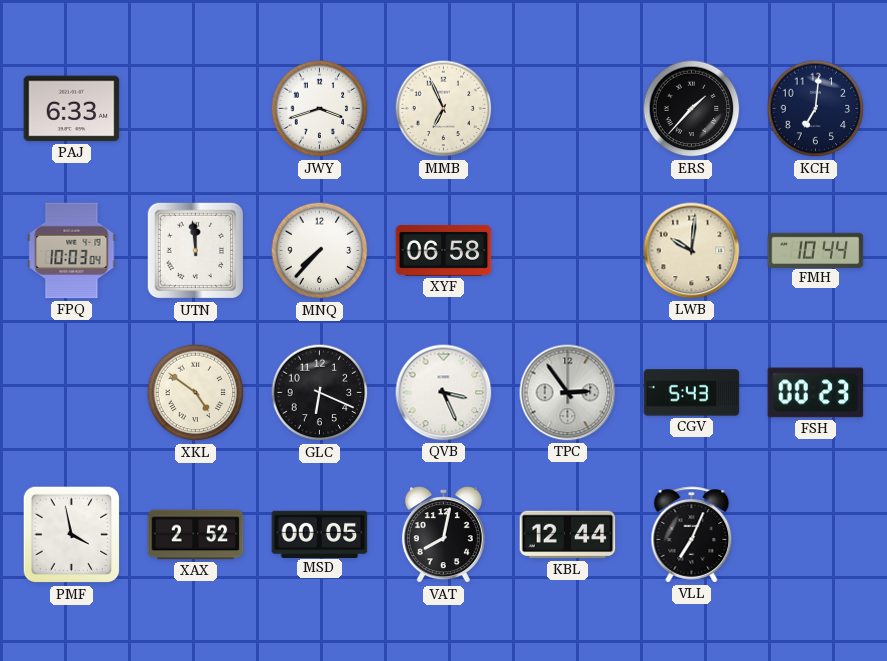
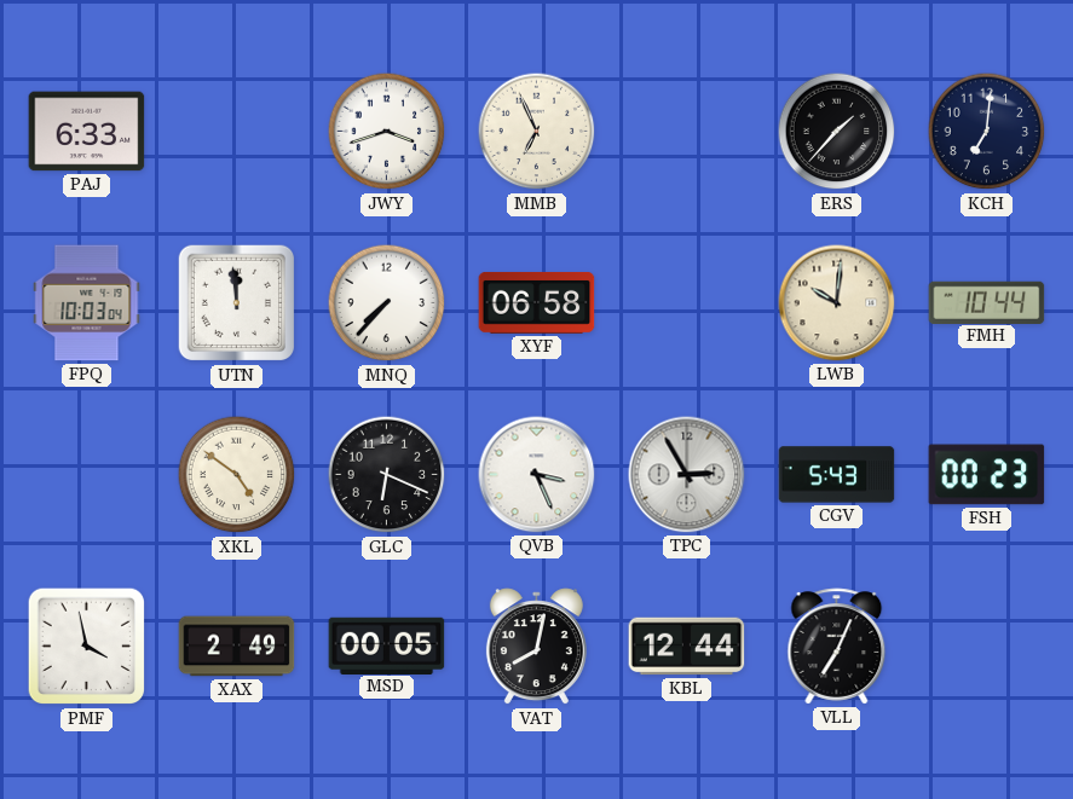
TPC: 2:54 -> 2:55 (687, 475)
XAX: 2:52 -> 2:49 (237, 647)
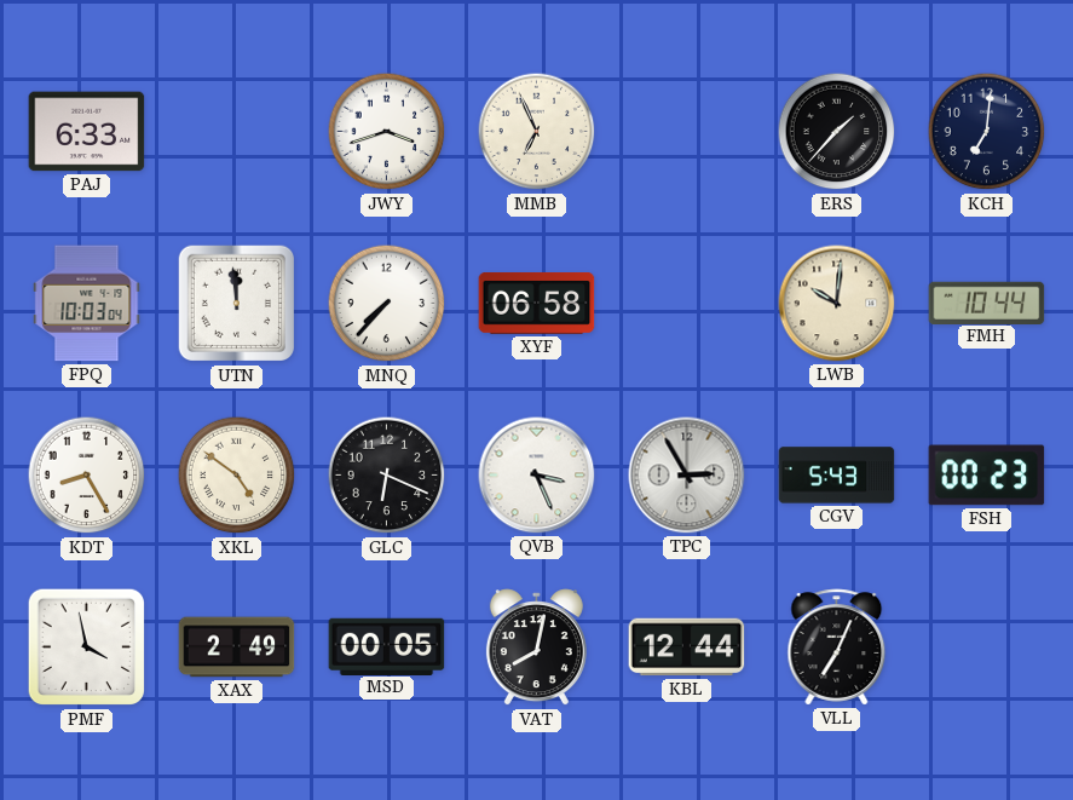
KDT: none -> 8:25 (87, 476)
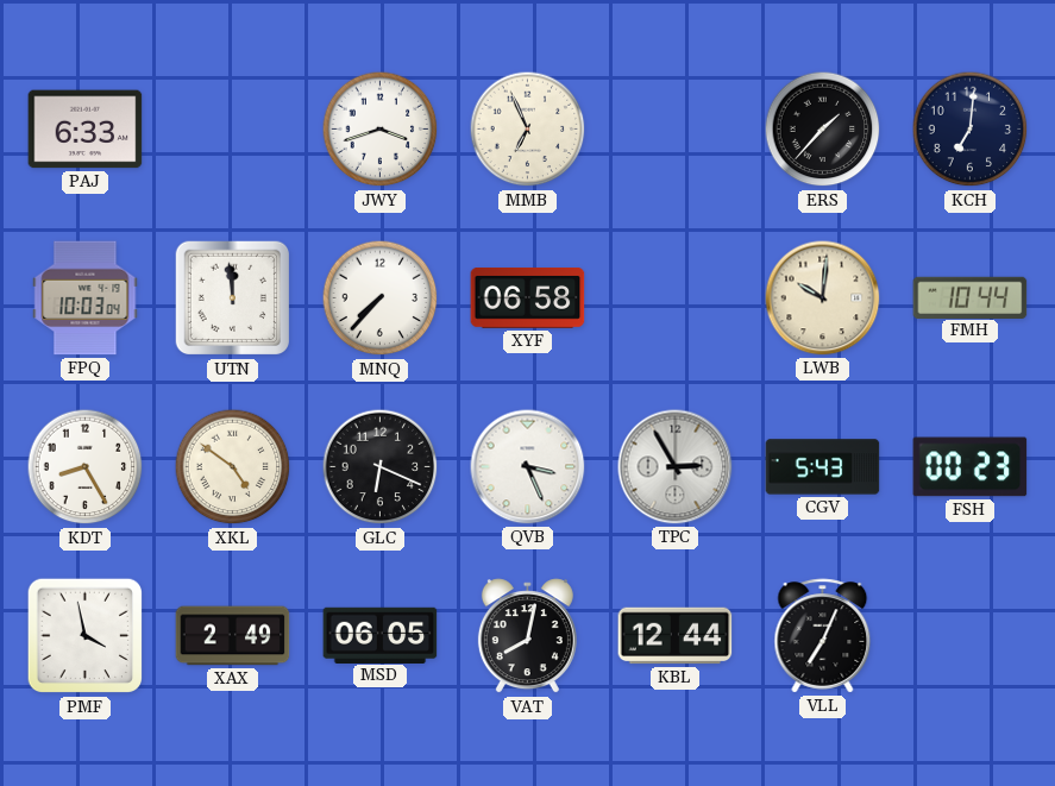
MSD: 00:05 -> 06:05 (381, 635)
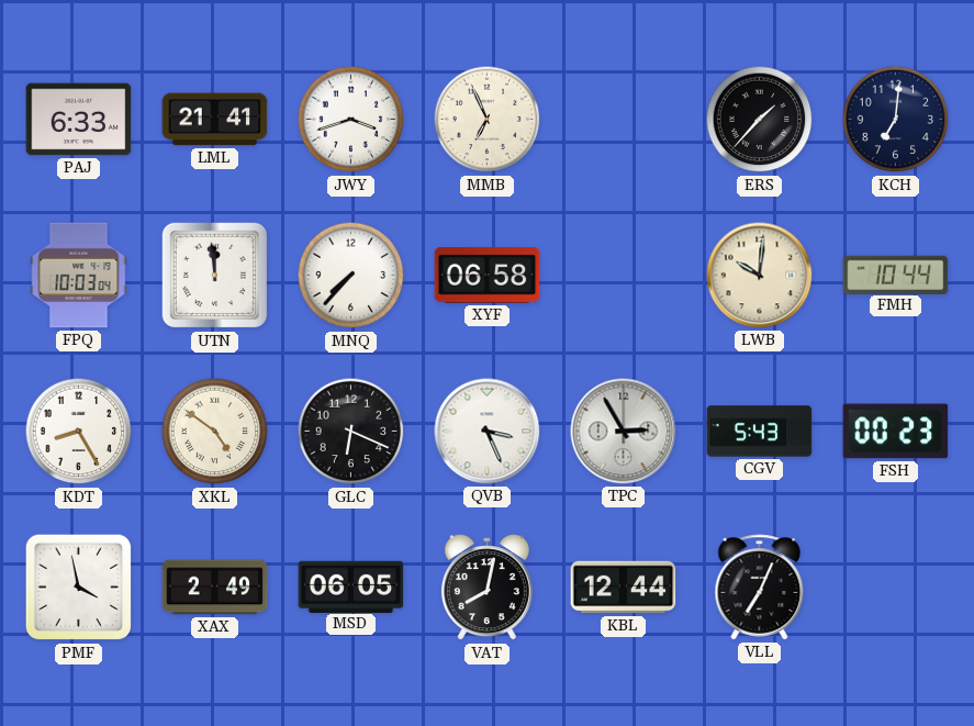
LML: none -> 21:41 (215, 120)
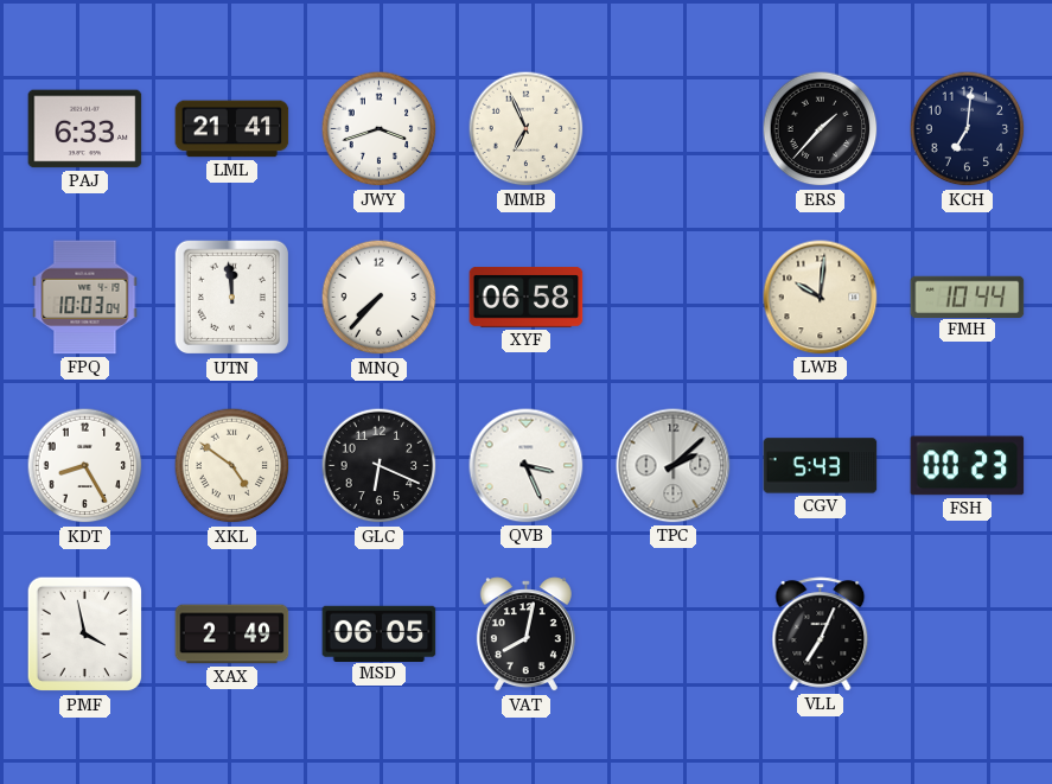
TPC: 2:55 -> 2:08 (674, 466)
KBL: 12:44 -> none (624, 588)
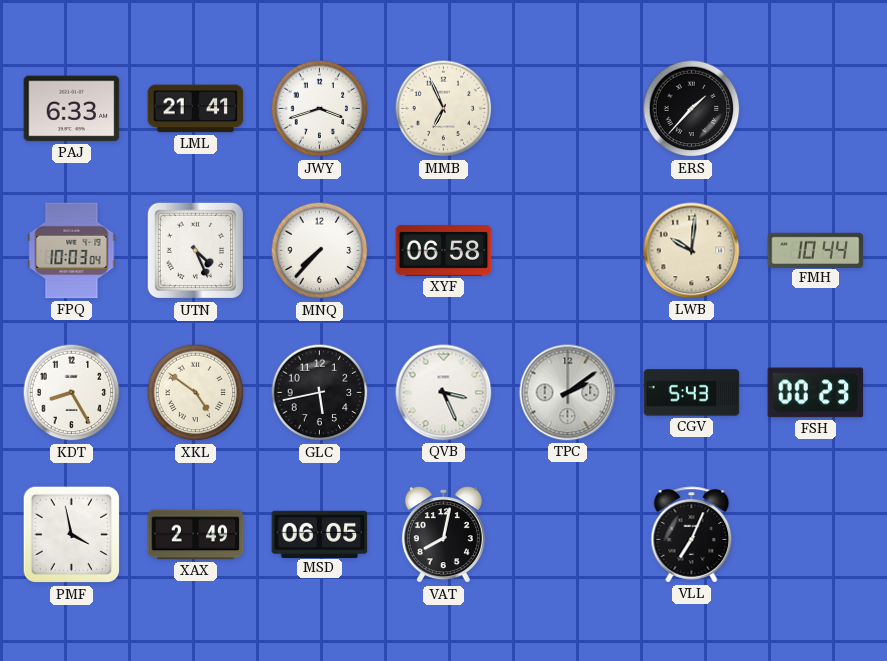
KCH: 7:01 -> none (968, 129)
UTN: 11:59 -> 4:26 (196, 251)
GLC: 6:19 -> 5:43 (320, 393)
TPC: 2:08 -> 2:09 (568, 393)
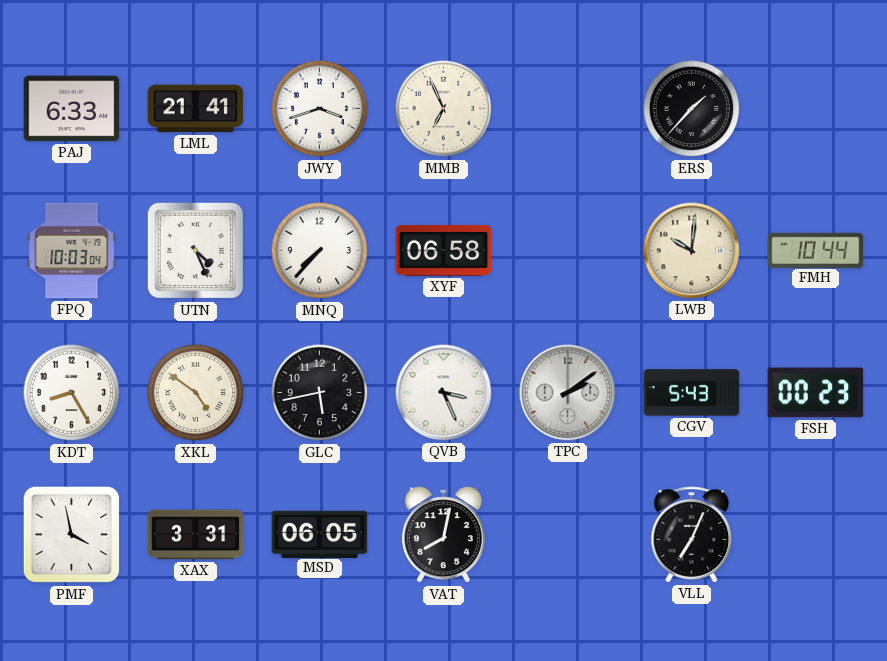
XAX: 2:49 -> 3:31 (196, 535)
